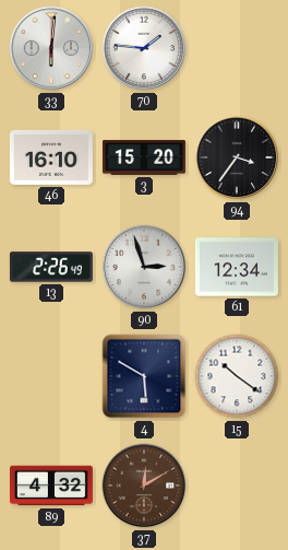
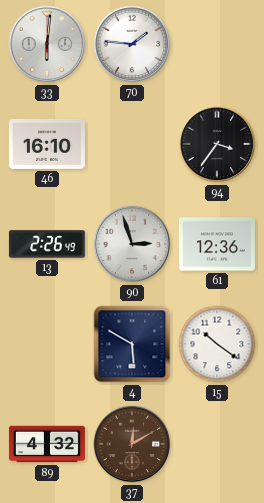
3: 15:20 -> none (144, 157)
61: 12:34 -> 12:36 (217, 244)
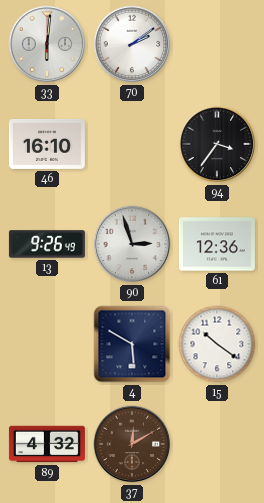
70: 1:46 -> 2:09 (132, 44)
13: 2:26 -> 9:26 (47, 244)
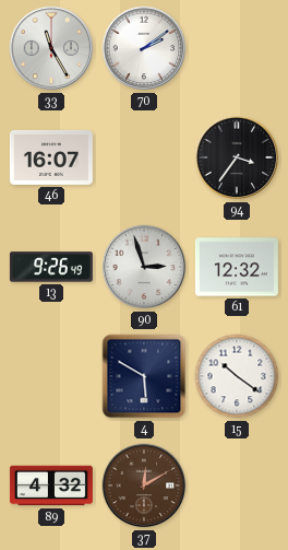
33: 6:01 -> 11:25 (51, 48)
46: 16:10 -> 16:07 (51, 157)
61: 12:36 -> 12:32 (237, 267)
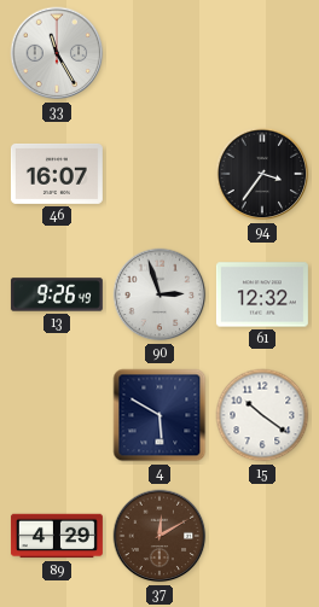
70: 2:09 -> none (144, 48)
89: 4:32 -> 4:29 (57, 536)
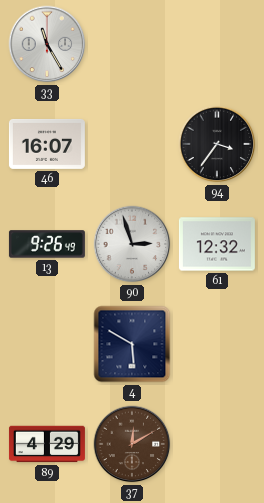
15: 10:21 -> none (262, 415)
